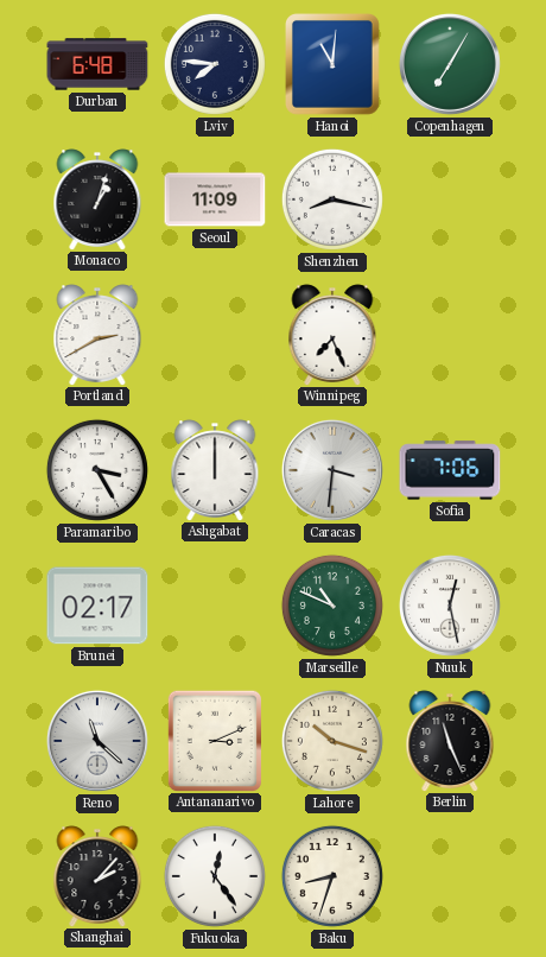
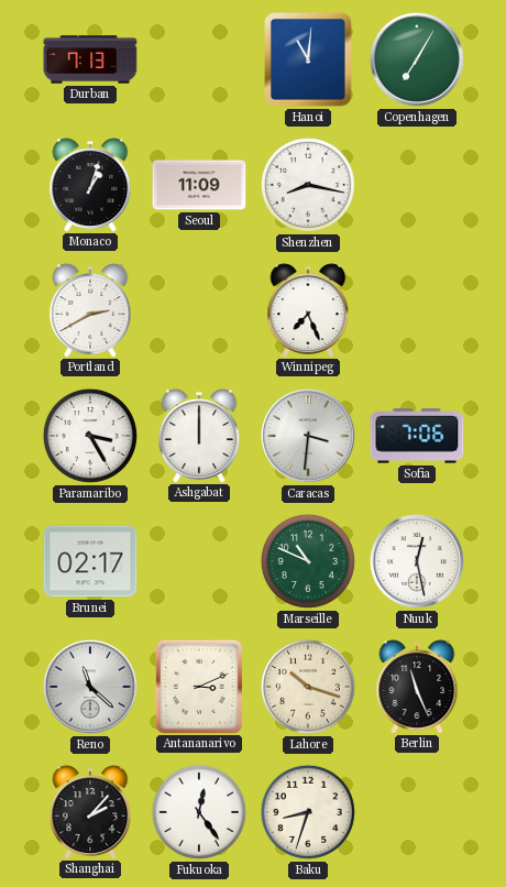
Durban: 6:48 -> 7:13 (90, 59)
Lviv: 7:46 -> none (215, 64)
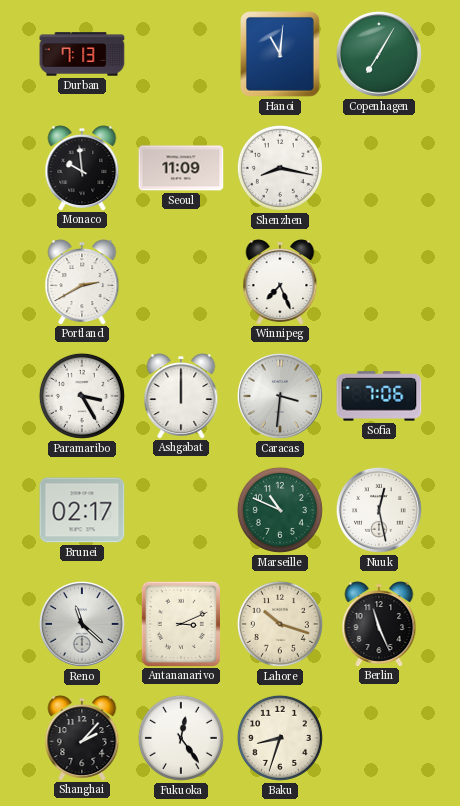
Monaco: 1:03 -> 9:59 (82, 168)
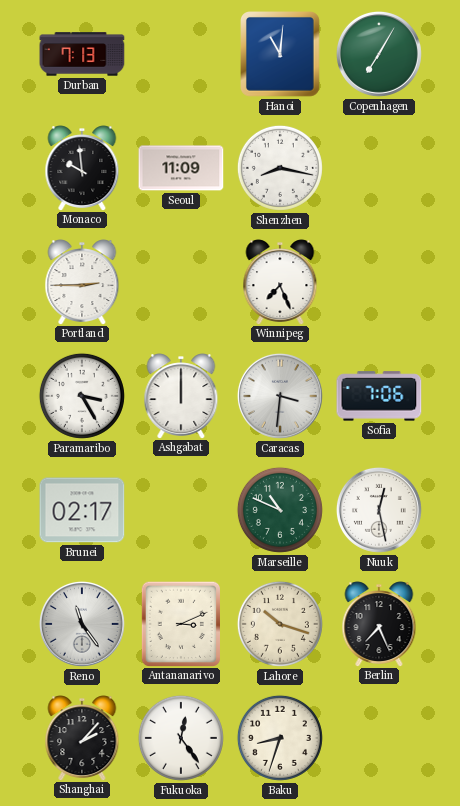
Portland: 2:40 -> 2:45 (82, 282)
Reno: 11:22 -> 11:24 (82, 624)
Berlin: 11:26 -> 7:26 (379, 624)
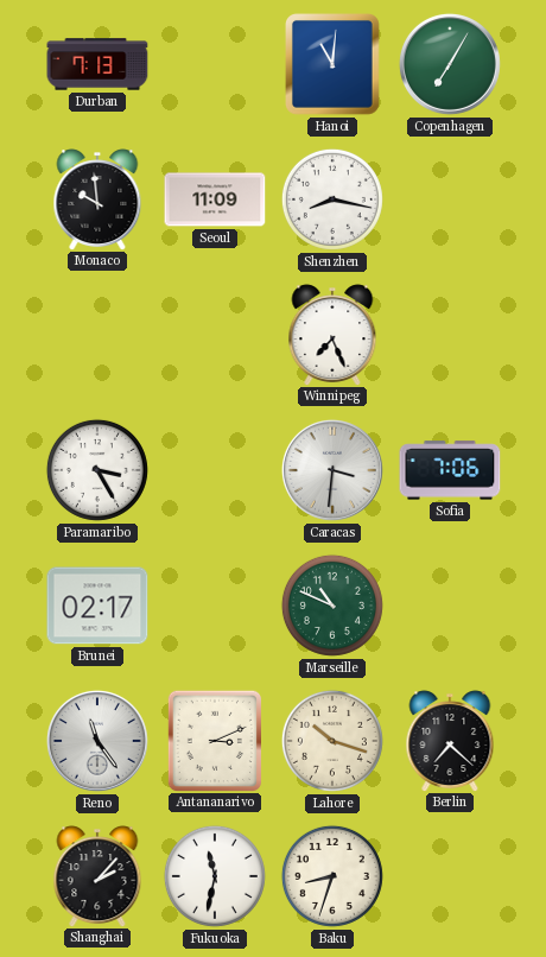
Portland: 2:45 -> none (82, 282)
Ashgabat: 12:00 -> none (181, 396)
Nuuk: 12:28 -> none (379, 510)
Berlin: 7:26 -> 7:22 (450, 741)
Fukuoka: 12:24 -> 11:32 (215, 876)
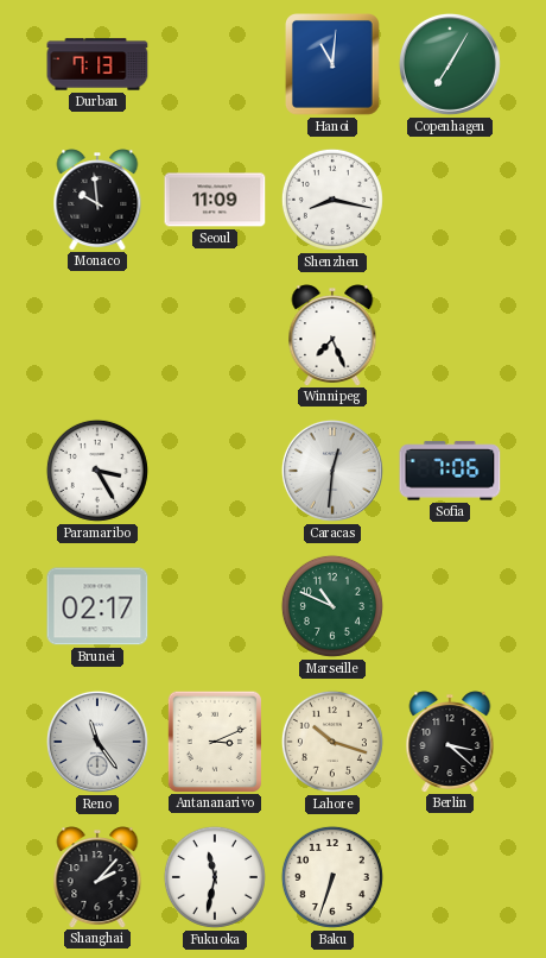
Caracas: 3:31 -> 12:31 (332, 471)
Berlin: 7:22 -> 3:22 (450, 742)
Baku: 8:33 -> 6:33 (332, 877)
